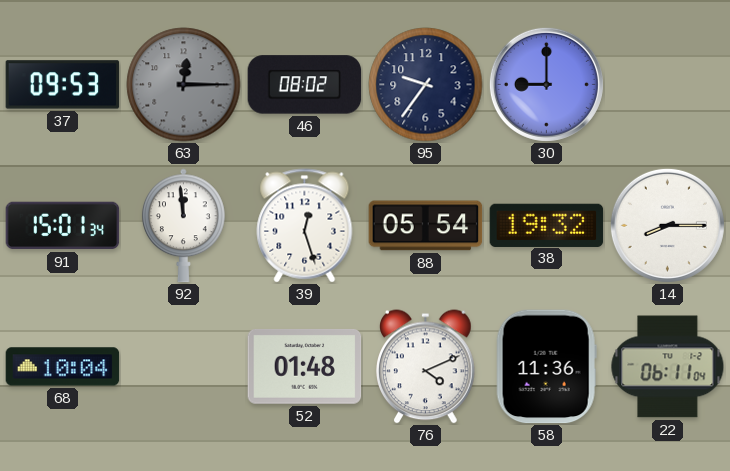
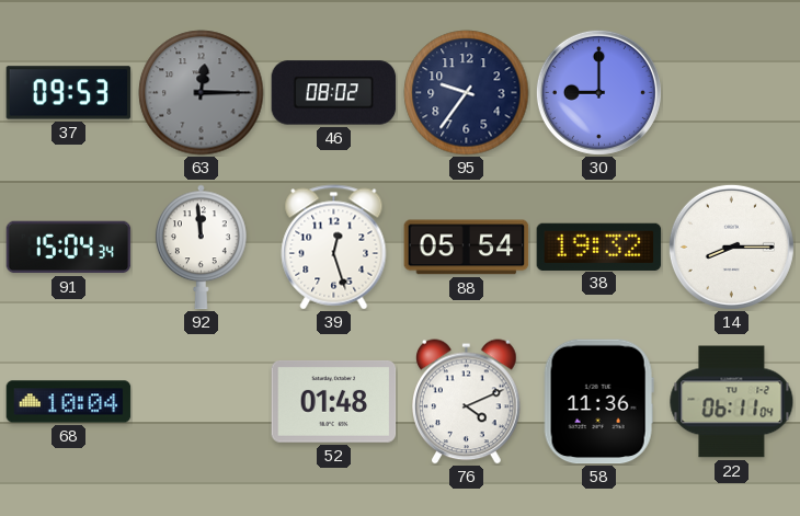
91: 15:01 -> 15:04 (69, 248)
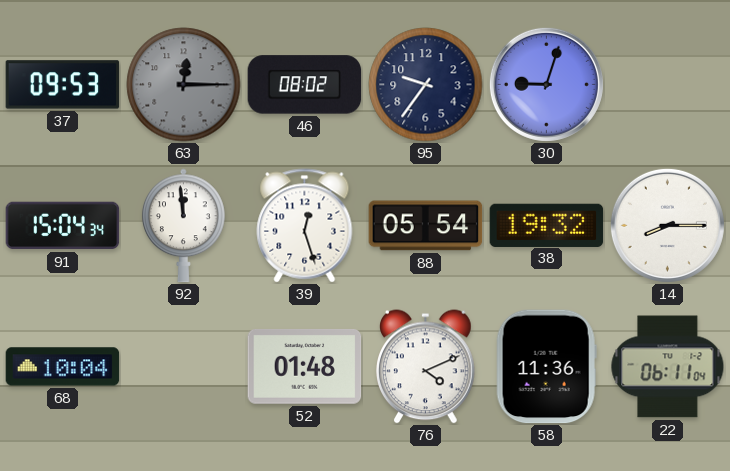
30: 9:00 -> 9:03 (546, 84)
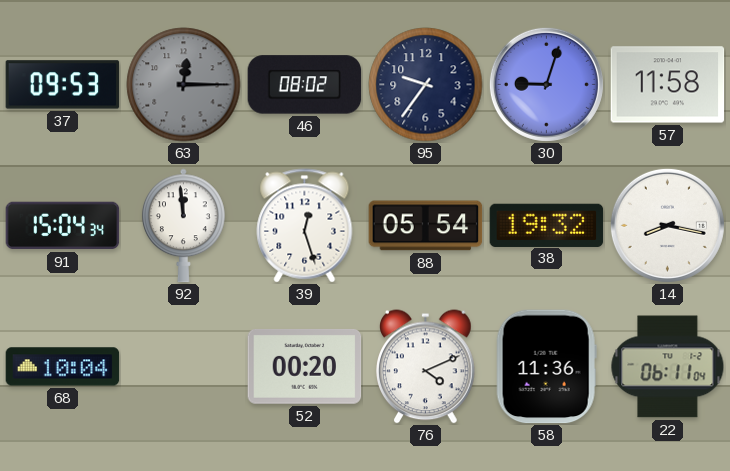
57: none -> 11:58 (668, 85)
14: 8:15 -> 8:17 (667, 225)
52: 01:48 -> 00:20 (305, 366)
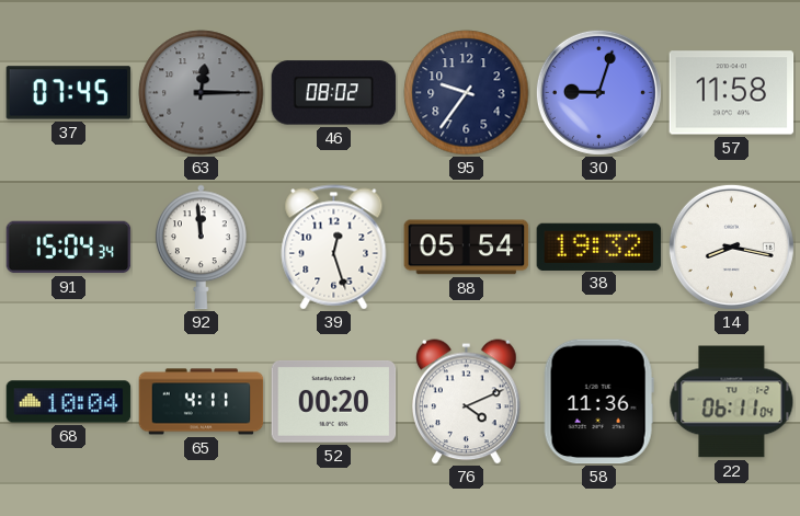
37: 09:53 -> 07:45 (69, 93)
65: none -> 4:11 (202, 402)
